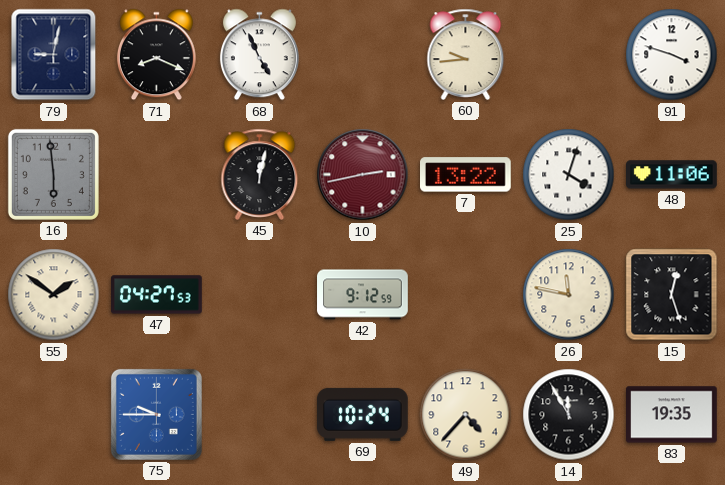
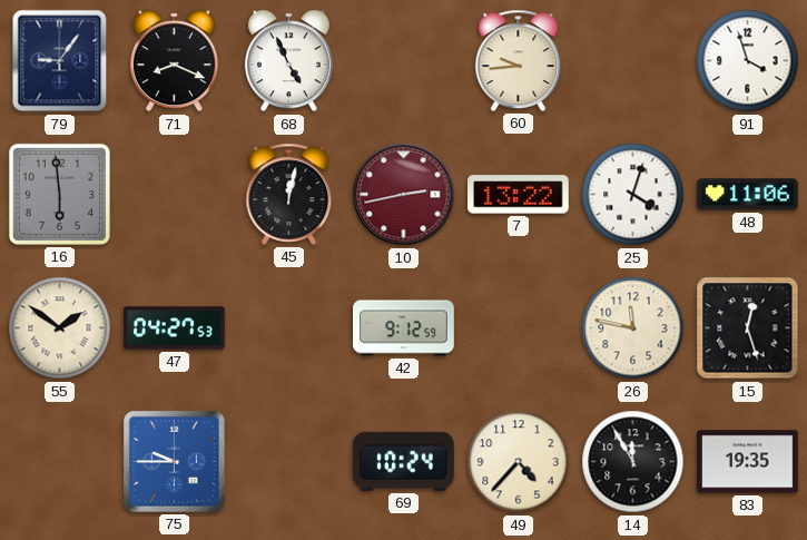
79: 9:02 -> 9:06 (60, 61)
91: 3:48 -> 3:57 (748, 61)
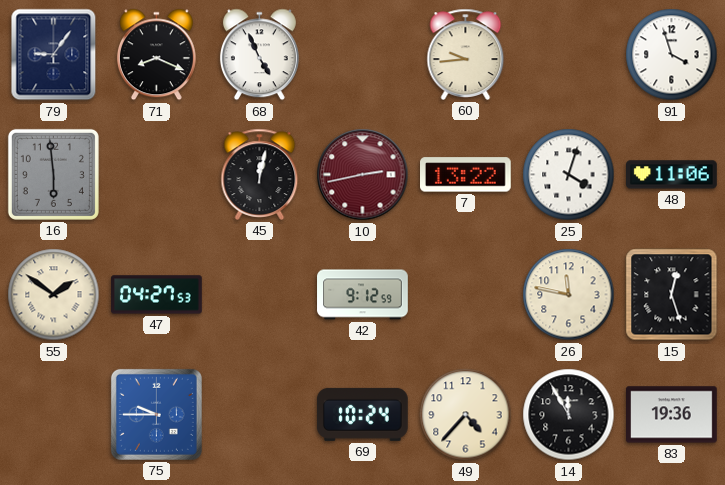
83: 19:35 -> 19:36 (672, 415)
